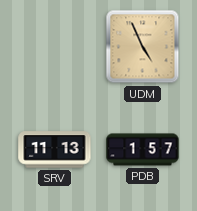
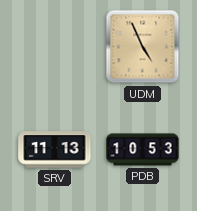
PDB: 1:57 -> 10:53 (143, 150)
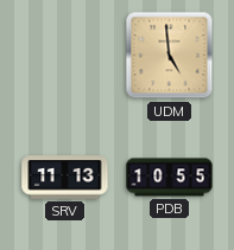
UDM: 4:56 -> 4:59 (170, 56)
PDB: 10:53 -> 10:55 (170, 178)
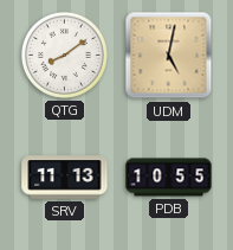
QTG: none -> 8:09 (64, 55)
UDM: 4:59 -> 5:02 (169, 56)
